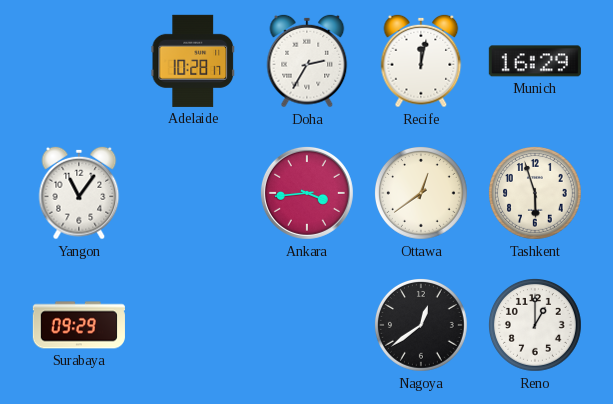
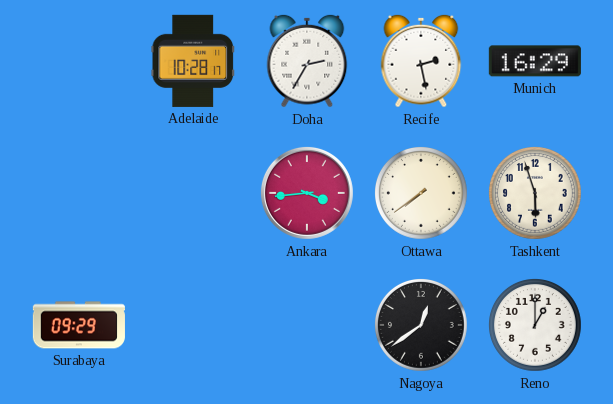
Recife: 12:02 -> 2:28 (421, 61)
Yangon: 11:06 -> none (79, 193)
Ottawa: 12:39 -> 7:39 (422, 194)
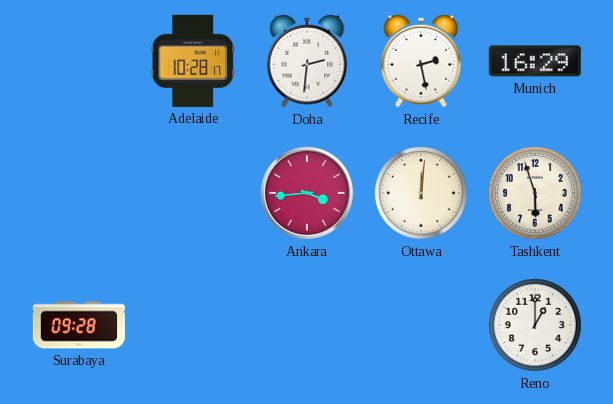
Doha: 2:35 -> 2:31 (307, 61)
Ottawa: 7:39 -> 12:01 (422, 194)
Surabaya: 09:29 -> 09:28 (79, 325)
Nagoya: 12:39 -> none (422, 326)
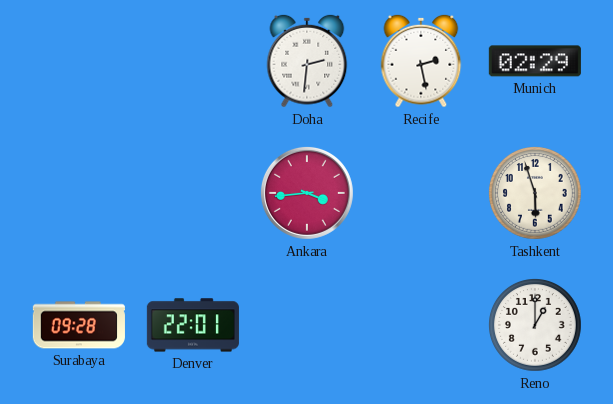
Adelaide: 10:28 -> none (192, 61)
Munich: 16:29 -> 02:29 (535, 61)
Ottawa: 12:01 -> none (422, 194)
Denver: none -> 22:01 (193, 325)
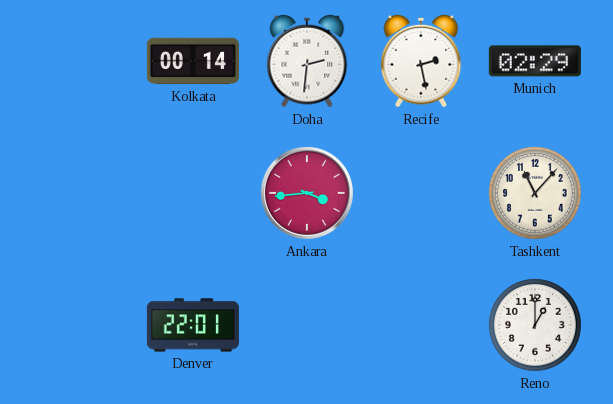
Kolkata: none -> 00:14 (193, 61)
Tashkent: 5:57 -> 11:07 (536, 194)
Surabaya: 09:28 -> none (79, 325)
